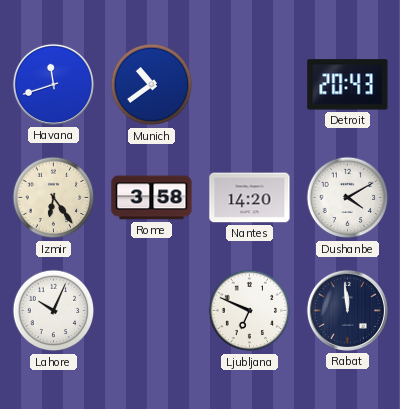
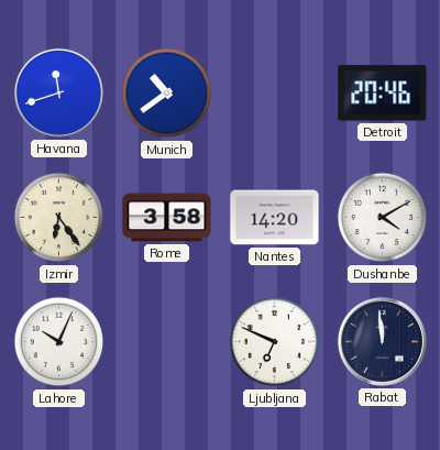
Detroit: 20:43 -> 20:46 (383, 94)
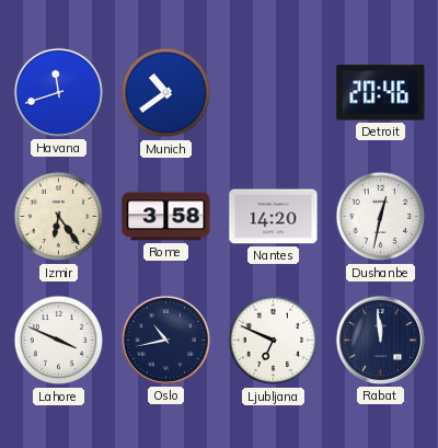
Dushanbe: 4:10 -> 12:32 (381, 217)
Lahore: 10:04 -> 3:49 (59, 341)
Oslo: none -> 10:43 (165, 340)
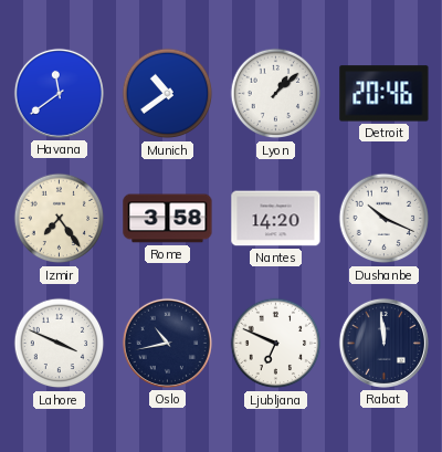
Havana: 11:42 -> 11:39 (59, 93)
Lyon: none -> 1:08 (276, 94)
Izmir: 6:24 -> 7:24 (60, 219)
Dushanbe: 12:32 -> 10:19 (385, 219)
